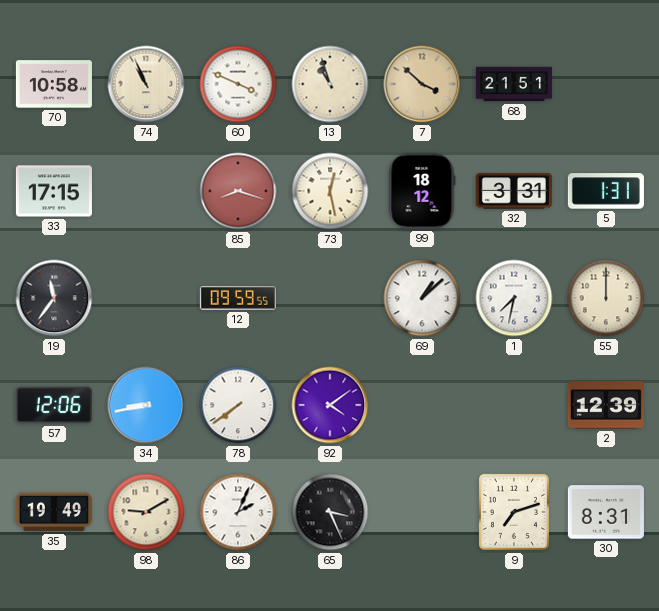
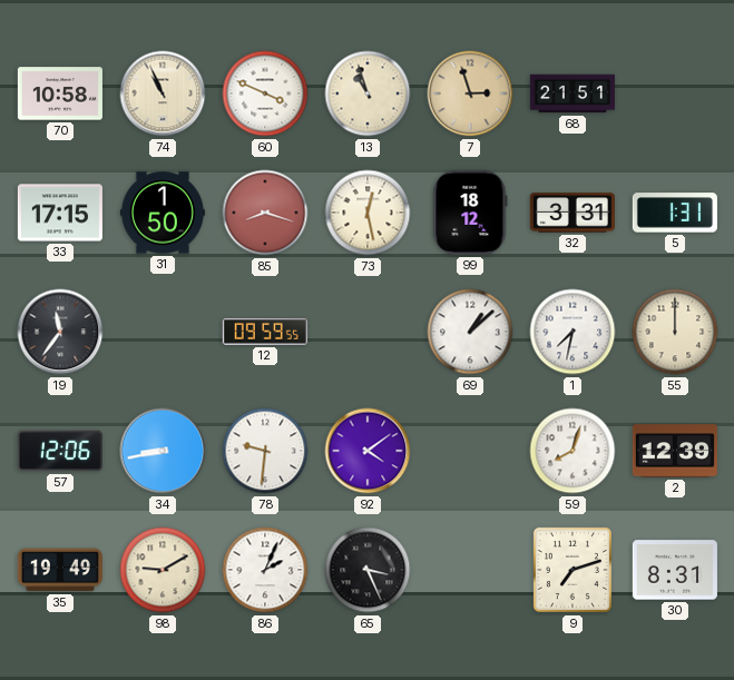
7: 3:52 -> 2:57 (470, 93)
31: none -> 1:50 (163, 213)
78: 7:39 -> 9:31 (265, 451)
59: none -> 8:03 (572, 451)
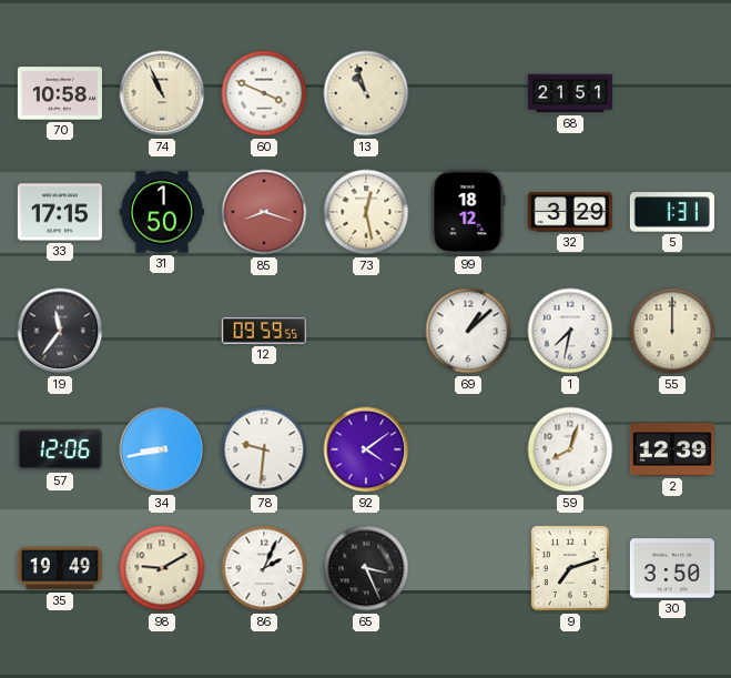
7: 2:57 -> none (470, 93)
32: 3:31 -> 3:29 (570, 212)
30: 8:31 -> 3:50 (672, 568)
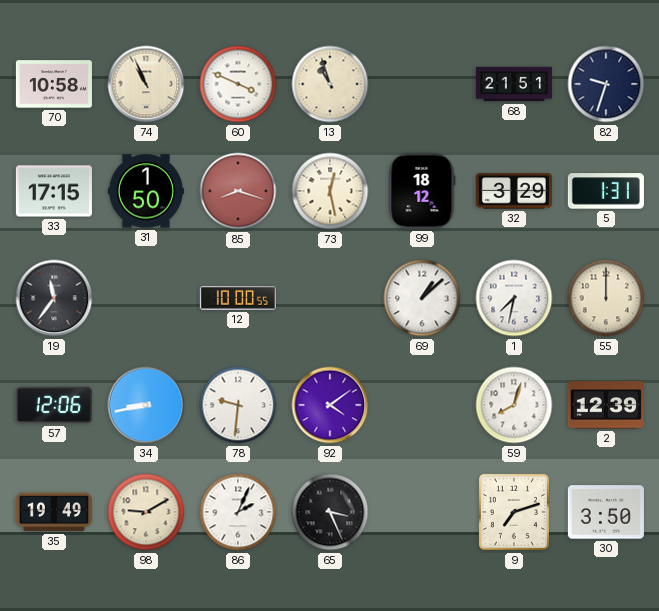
82: none -> 9:33 (606, 84)
12: 09:59 -> 10:00 (238, 298)
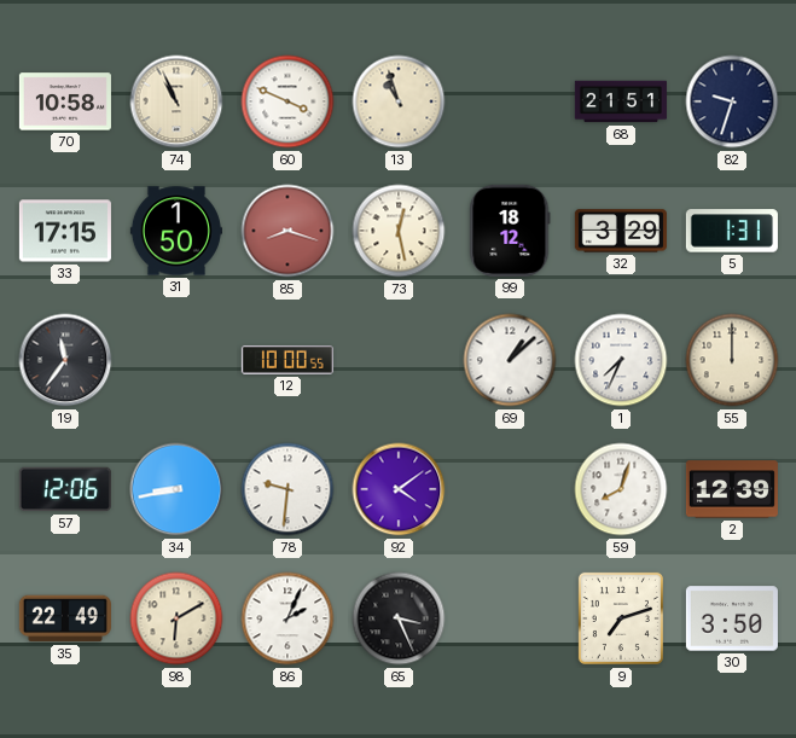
1: 7:32 -> 7:34 (621, 360)
35: 19:49 -> 22:49 (65, 618)
98: 9:10 -> 6:10 (176, 618)
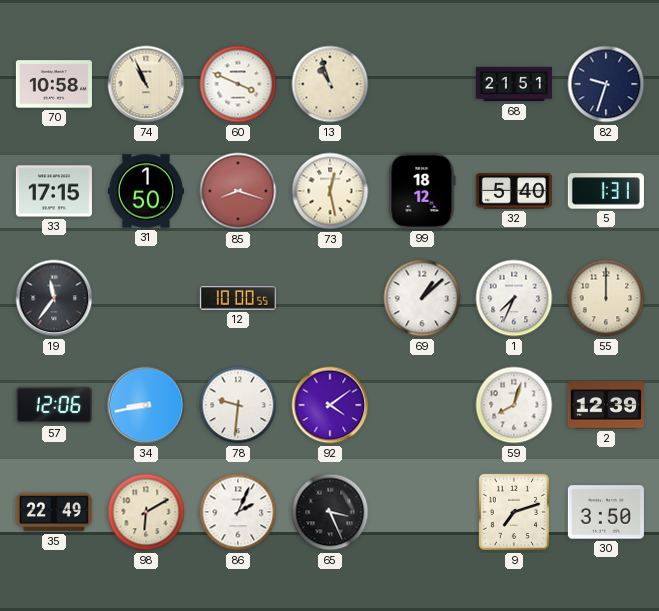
32: 3:29 -> 5:40 (514, 191)
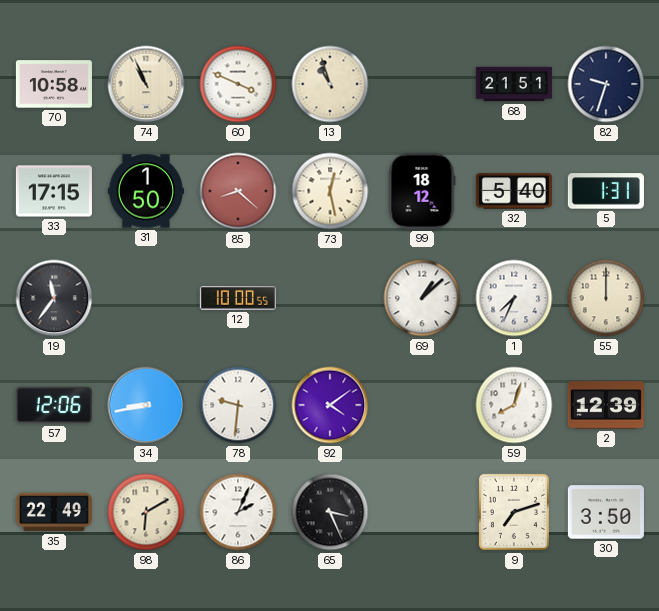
85: 8:18 -> 8:22 (238, 191)
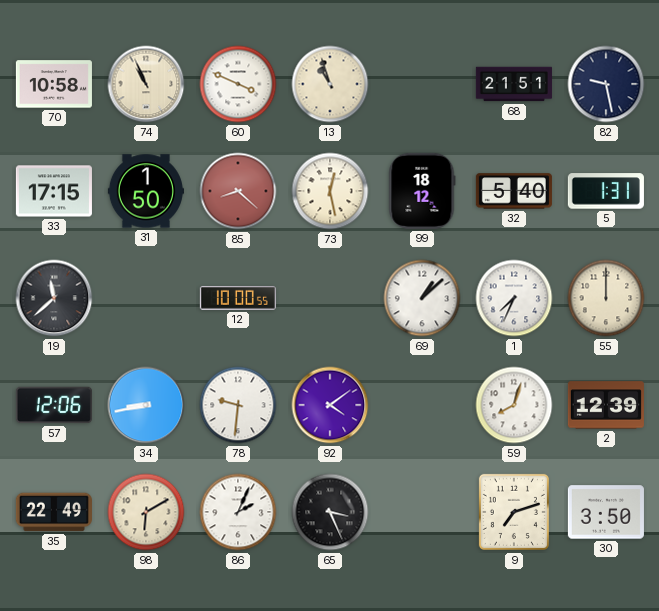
82: 9:33 -> 9:28 (606, 84)
19: 11:36 -> 11:38 (54, 298)
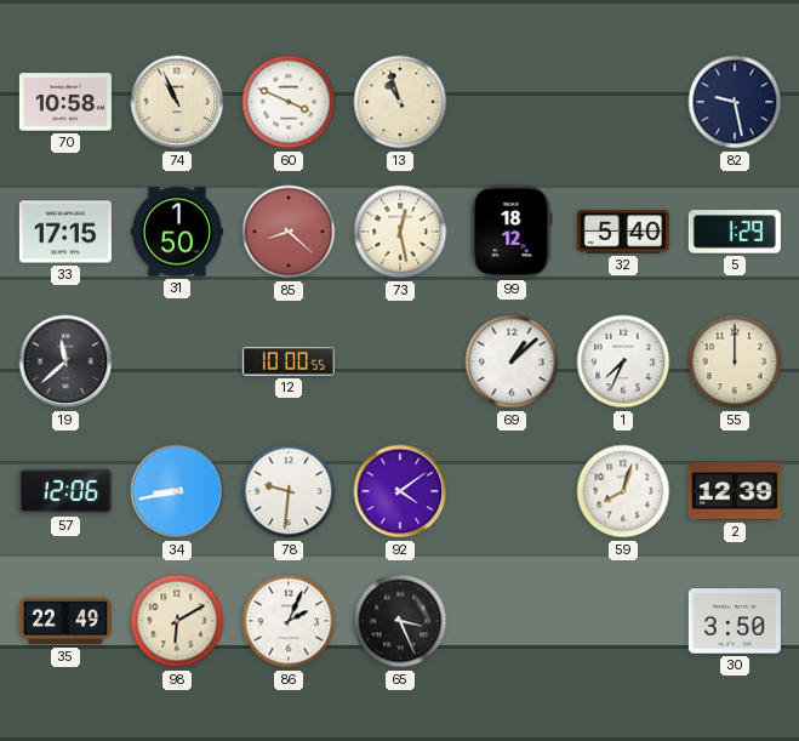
68: 21:51 -> none (514, 84)
5: 1:31 -> 1:29 (735, 232)
9: 7:12 -> none (514, 512)
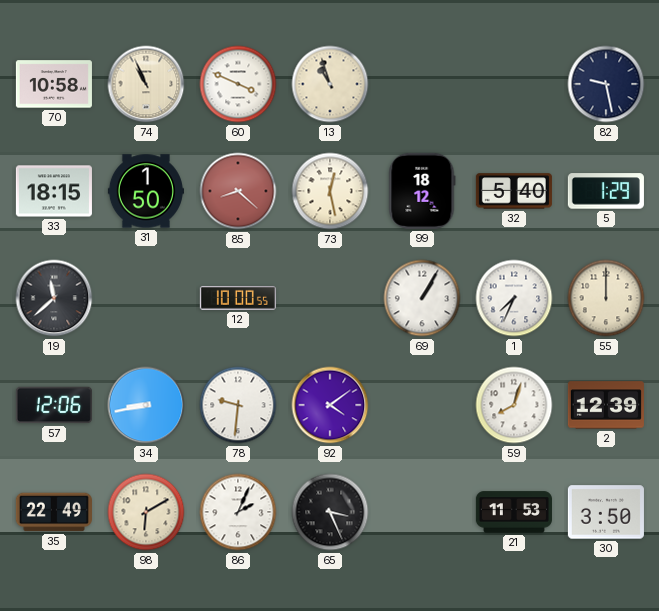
33: 17:15 -> 18:15 (54, 191)
69: 1:08 -> 1:05 (422, 298)
21: none -> 11:53 (514, 512)
